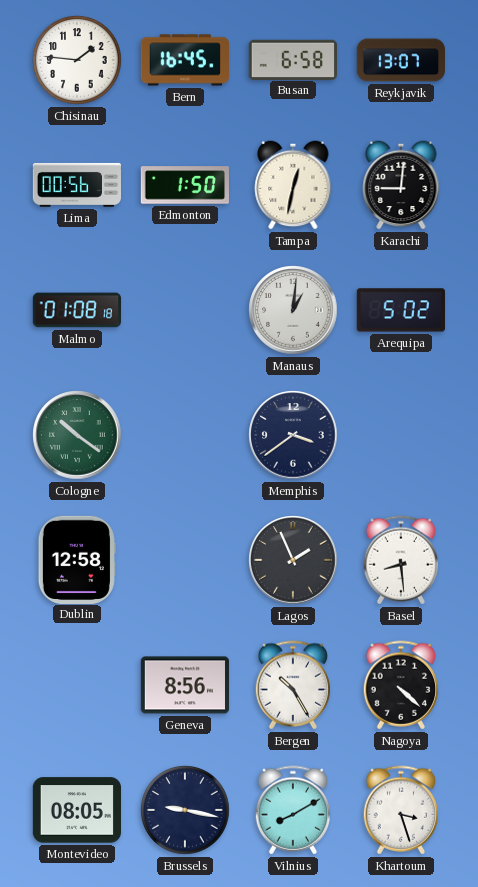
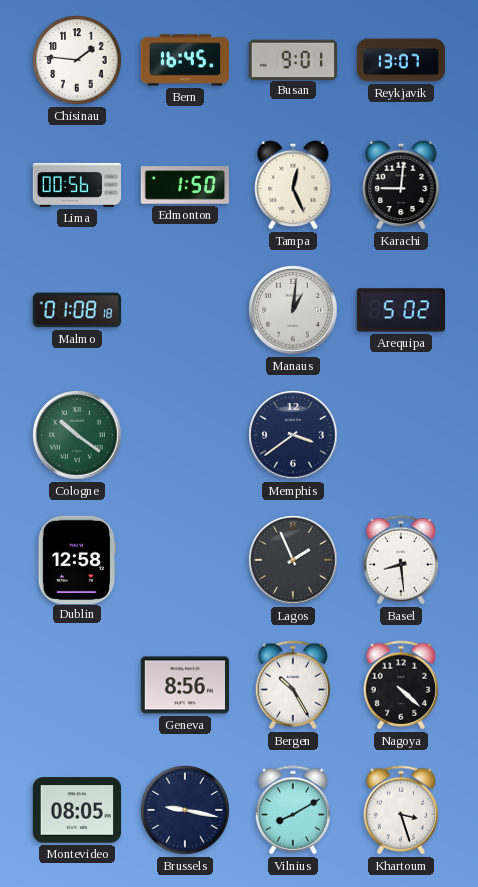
Busan: 6:58 -> 9:01 (292, 59)
Tampa: 12:32 -> 12:26 (293, 185)
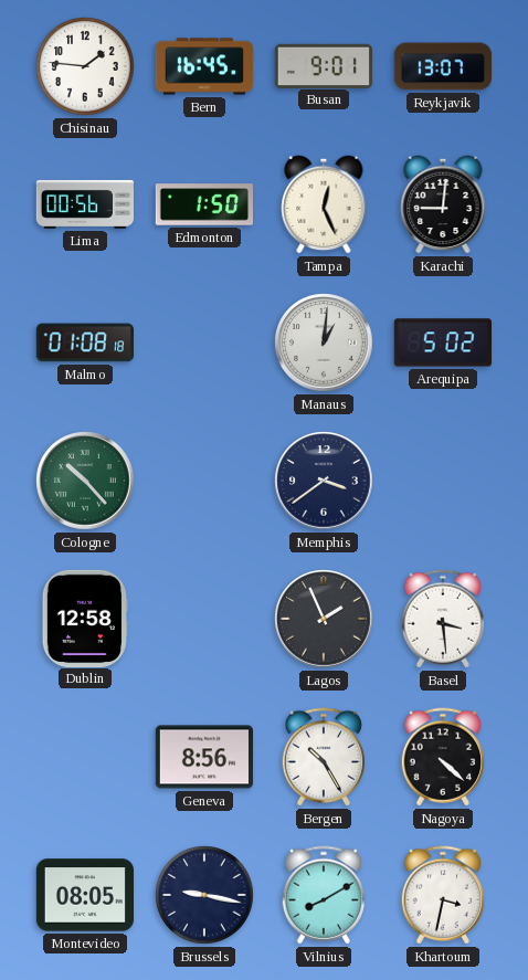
Cologne: 10:21 -> 10:23 (85, 481)
Basel: 8:29 -> 3:29 (442, 619)
Khartoum: 3:27 -> 3:32 (442, 895)
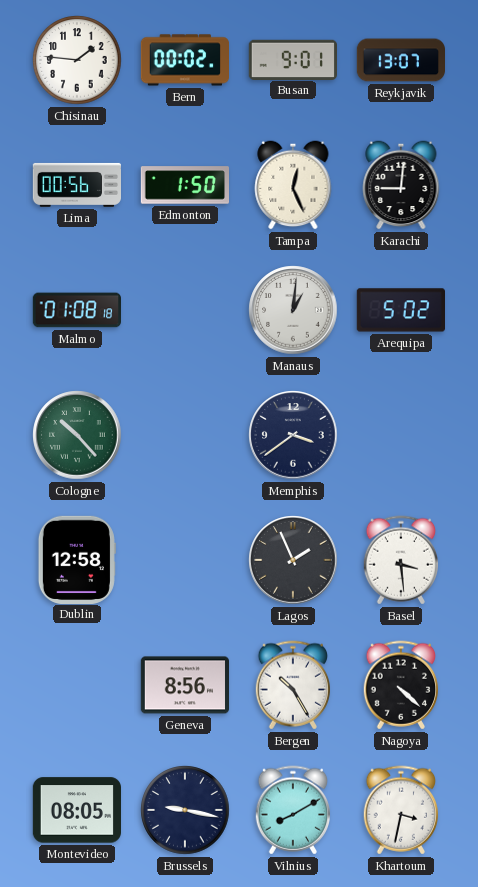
Bern: 16:45 -> 00:02 (184, 60)
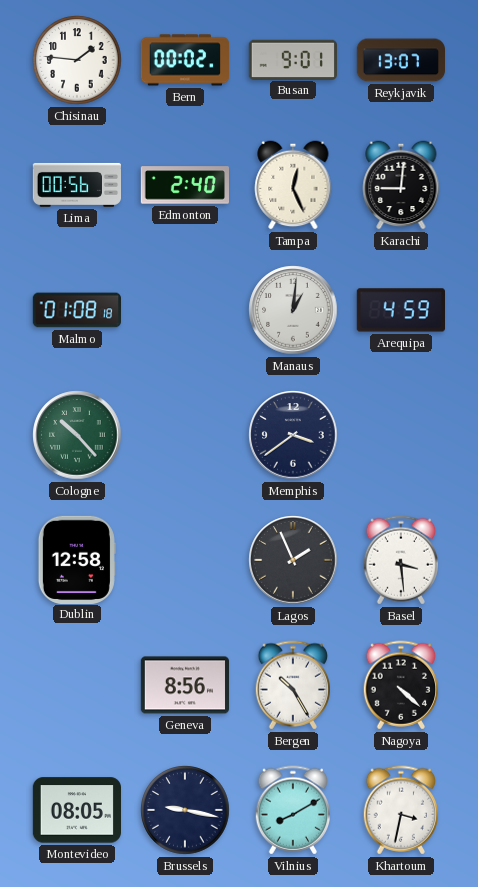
Edmonton: 1:50 -> 2:40 (184, 185)
Arequipa: 5:02 -> 4:59 (400, 310)
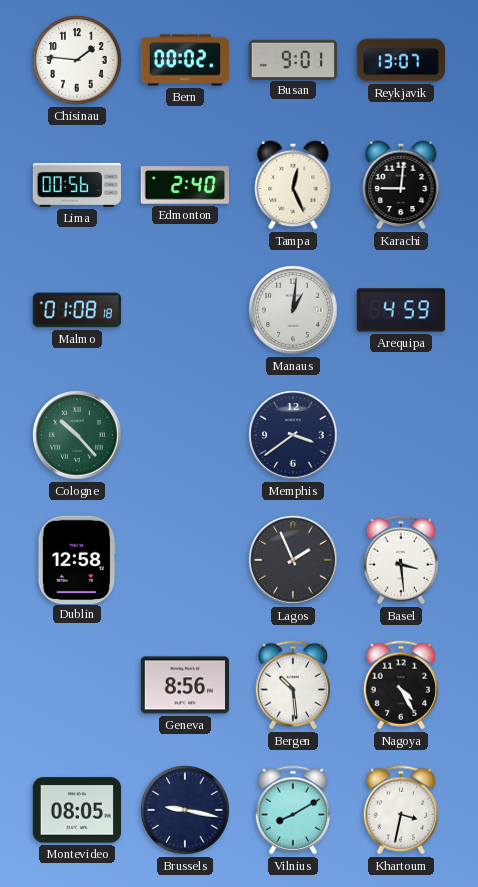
Bergen: 10:25 -> 10:29 (292, 685)
Nagoya: 4:22 -> 4:25 (400, 685)
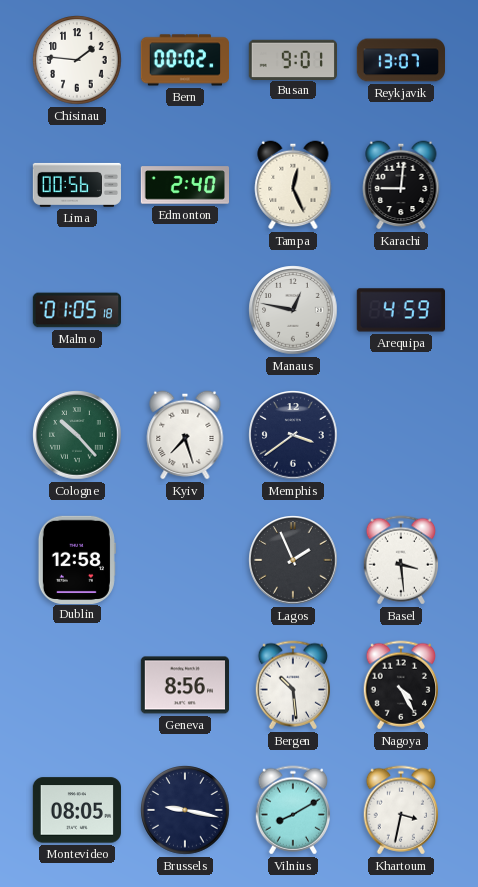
Malmo: 01:08 -> 01:05 (76, 310)
Manaus: 1:01 -> 12:47 (293, 310)
Kyiv: none -> 7:27 (185, 435)
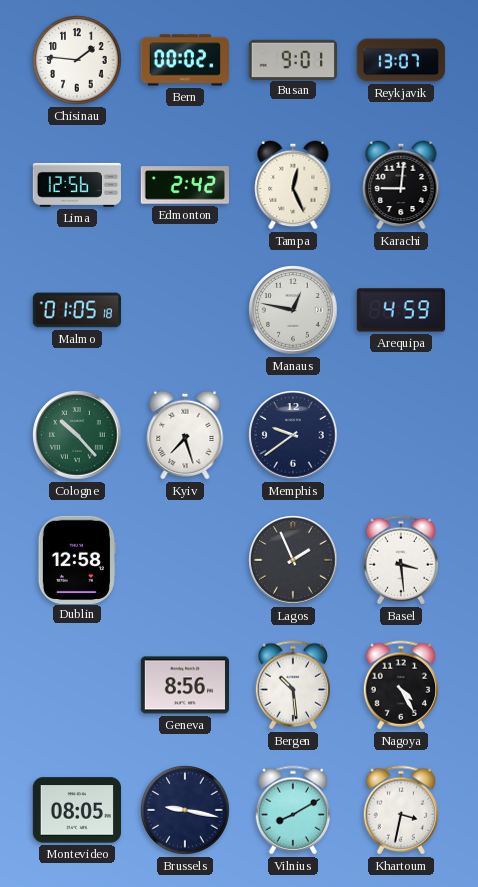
Lima: 00:56 -> 12:56 (76, 185)
Edmonton: 2:40 -> 2:42 (184, 185)
Memphis: 3:39 -> 9:39 (293, 435)
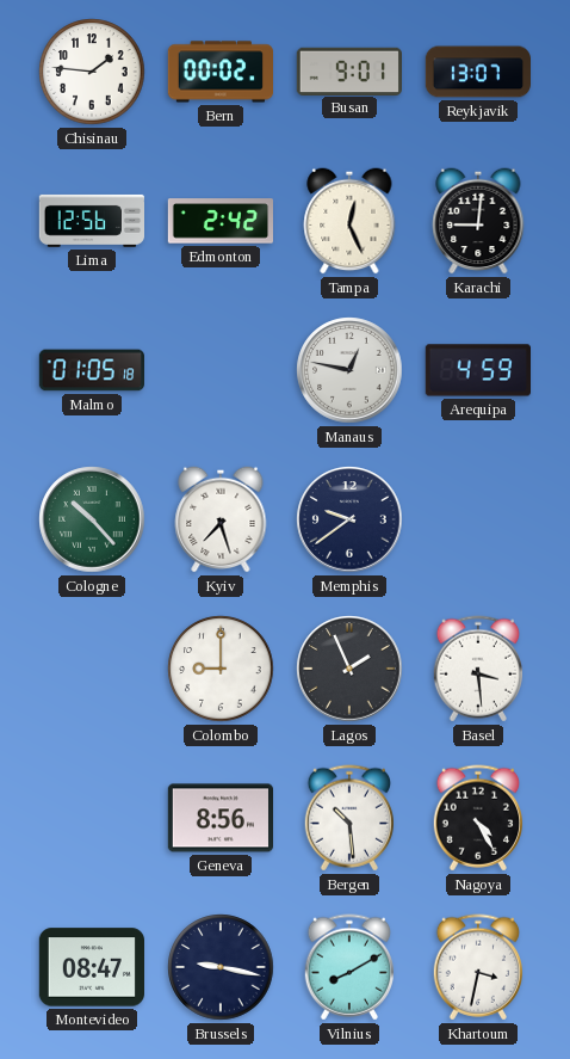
Dublin: 12:58 -> none (77, 559)
Colombo: none -> 9:00 (221, 669)
Montevideo: 08:05 -> 08:47 (91, 967)
